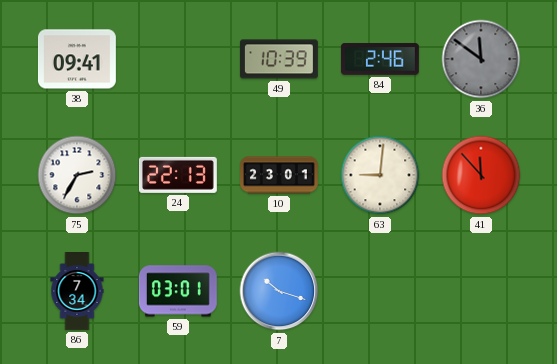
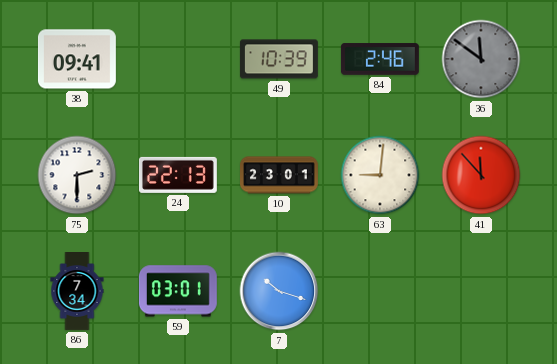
75: 2:35 -> 2:30 (77, 175)
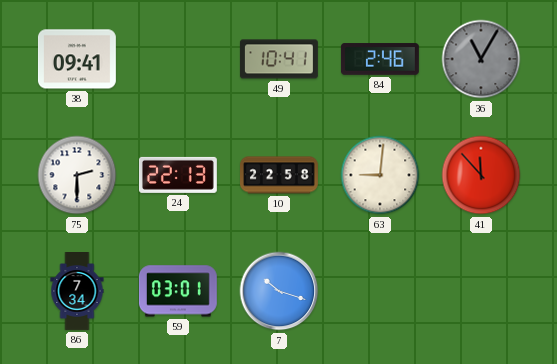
49: 10:39 -> 10:41 (279, 59)
36: 11:51 -> 11:05 (481, 59)
10: 23:01 -> 22:58 (280, 175)
